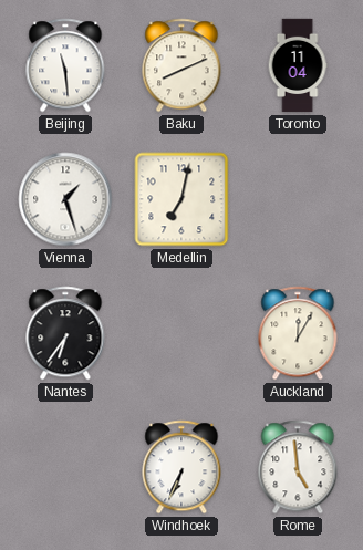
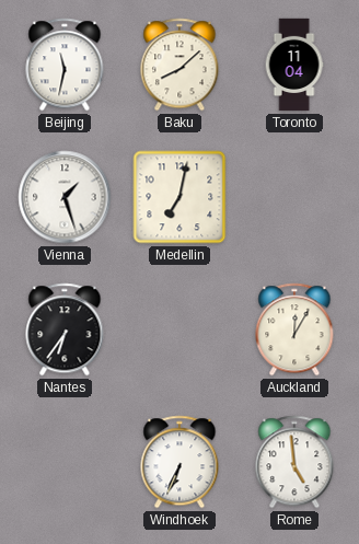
Beijing: 11:29 -> 11:32 (65, 65)
Baku: 8:11 -> 8:08 (179, 65)
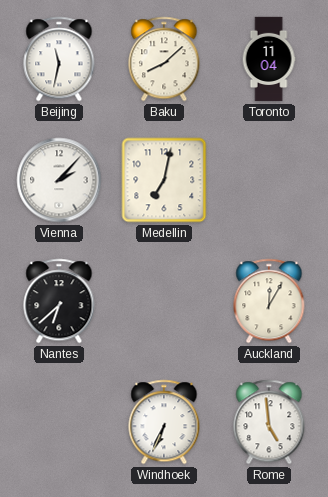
Vienna: 1:27 -> 2:07 (59, 180)
Nantes: 6:36 -> 6:38 (59, 301)
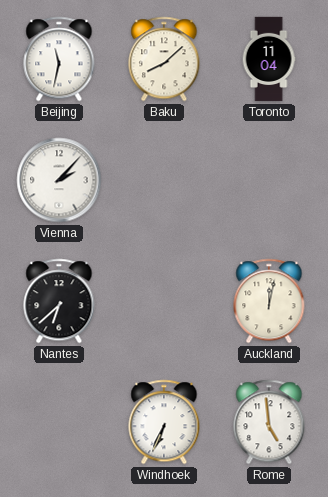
Medellin: 7:02 -> none (164, 180)
Auckland: 12:05 -> 12:02 (269, 301)
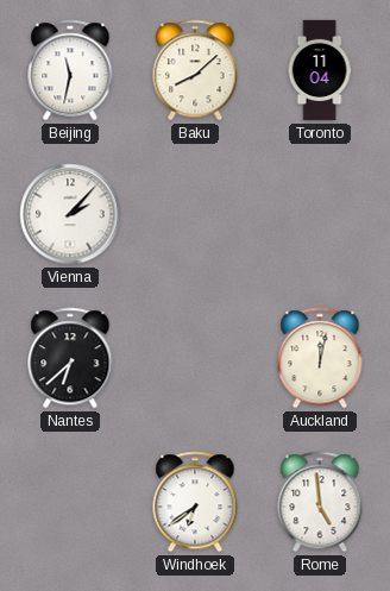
Windhoek: 6:34 -> 6:39 (195, 502)
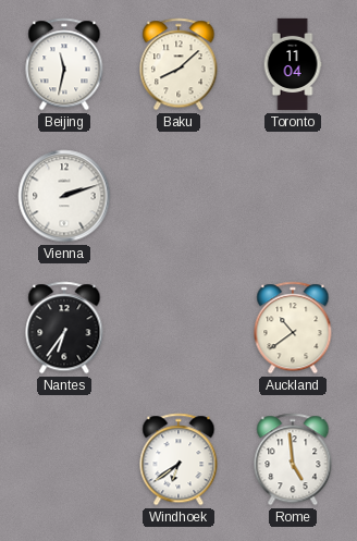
Vienna: 2:07 -> 2:12 (64, 196)
Nantes: 6:38 -> 6:36 (64, 328)
Auckland: 12:02 -> 10:39 (293, 328)
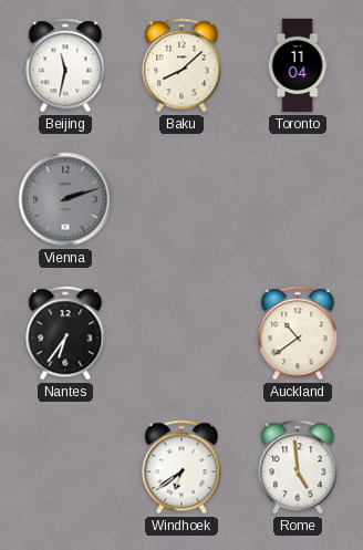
Vienna dial: white -> grey (65, 199)
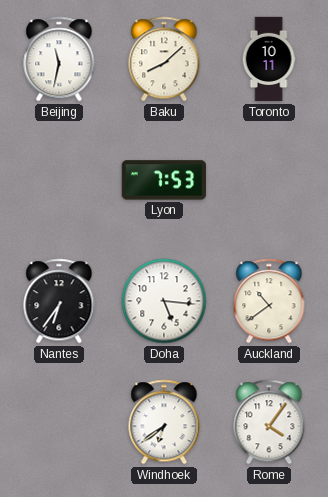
Toronto: 11:04 -> 10:11 (269, 59)
Vienna: 2:12 -> none (65, 199)
Lyon: none -> 7:53 (164, 180)
Doha: none -> 5:16 (164, 301)
Rome: 4:59 -> 4:06 (269, 422)
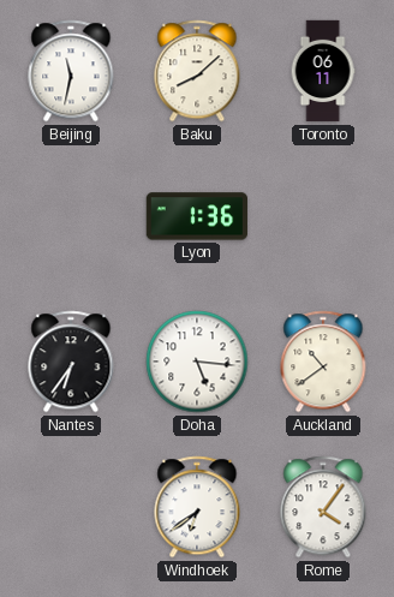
Toronto: 10:11 -> 06:11 (323, 71)
Lyon: 7:53 -> 1:36 (197, 216)
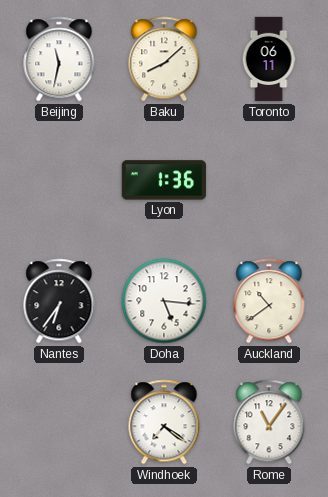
Windhoek: 6:39 -> 7:21 (164, 422)
Rome: 4:06 -> 11:06 (269, 422)
